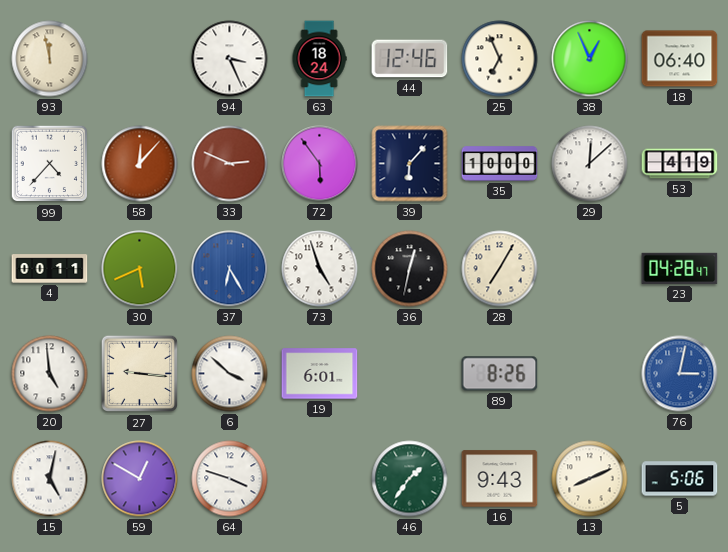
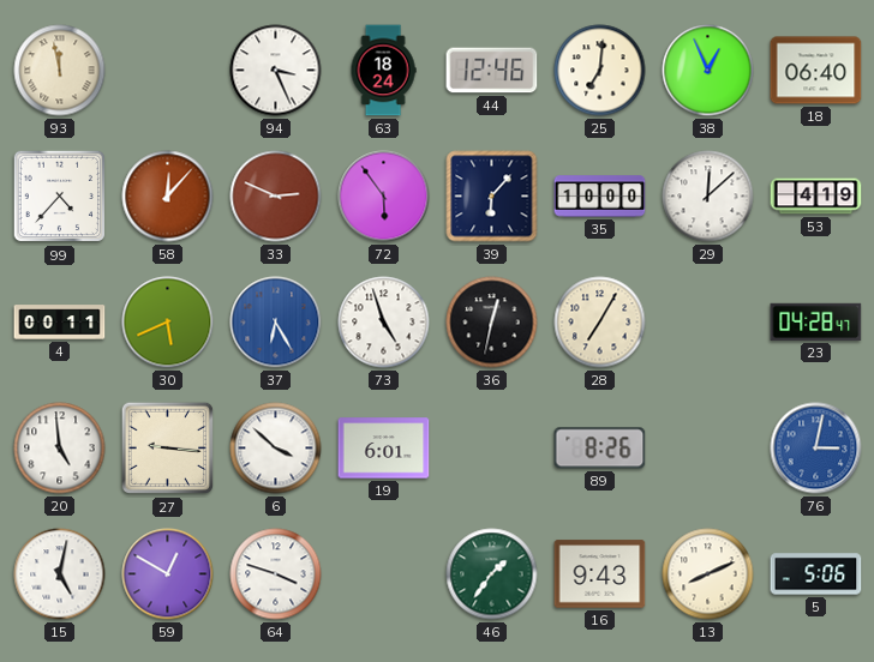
25: 6:56 -> 7:01 (600, 71)
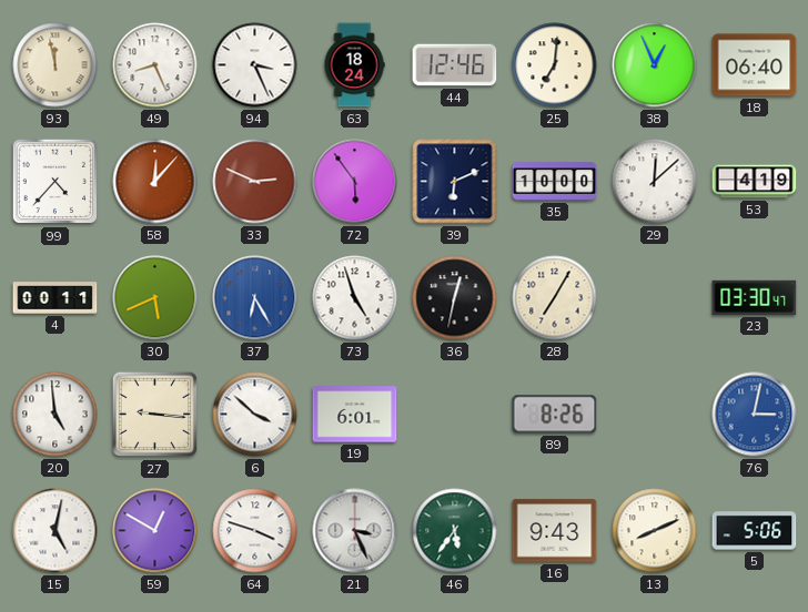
49: none -> 8:26 (155, 65)
39: 6:07 -> 6:11 (455, 182)
23: 04:28 -> 03:30 (755, 297)
21: none -> 3:26 (355, 531)
46: 1:36 -> 5:36 (455, 531)
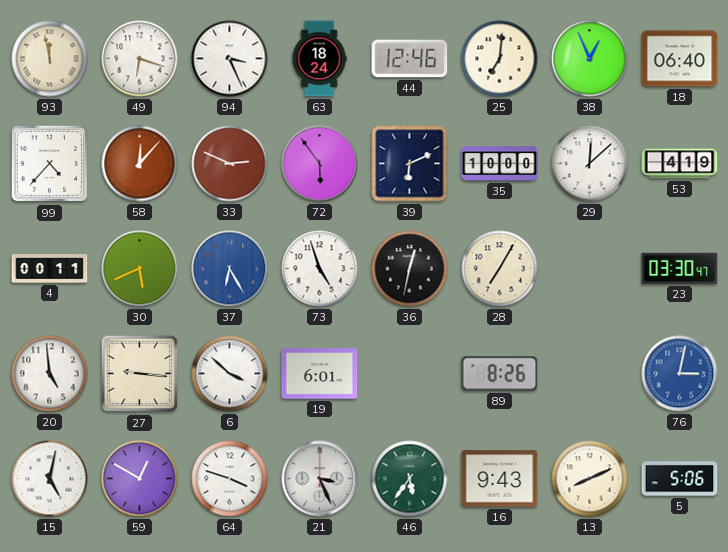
49: 8:26 -> 6:18 (140, 59)
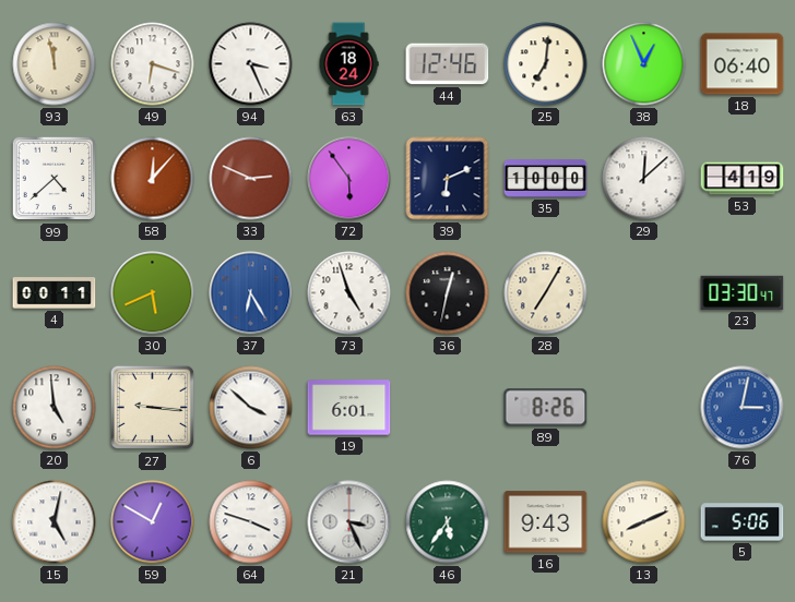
99: 4:37 -> 4:38 (55, 179)
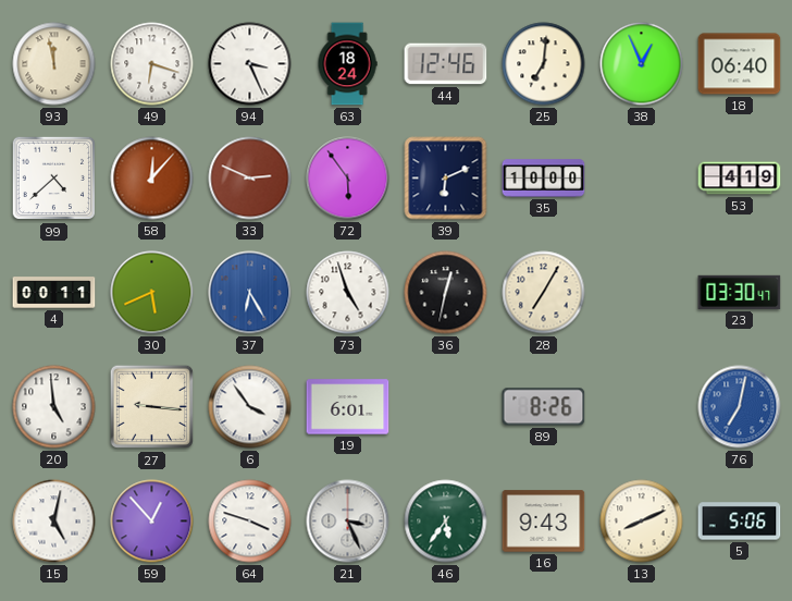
29: 12:08 -> none (644, 179)
6: 3:52 -> 3:54 (250, 407)
76: 3:02 -> 7:02 (740, 407)
59: 12:50 -> 12:53 (152, 522)
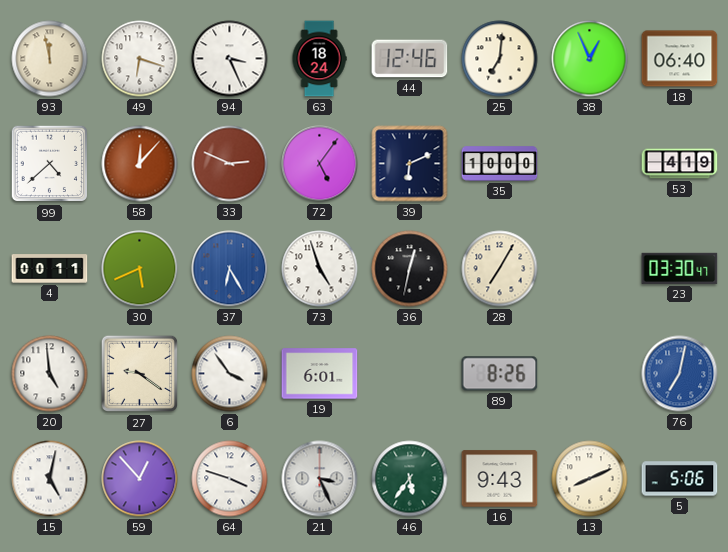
72: 5:54 -> 5:06 (320, 164)
27: 9:16 -> 9:21 (140, 374)
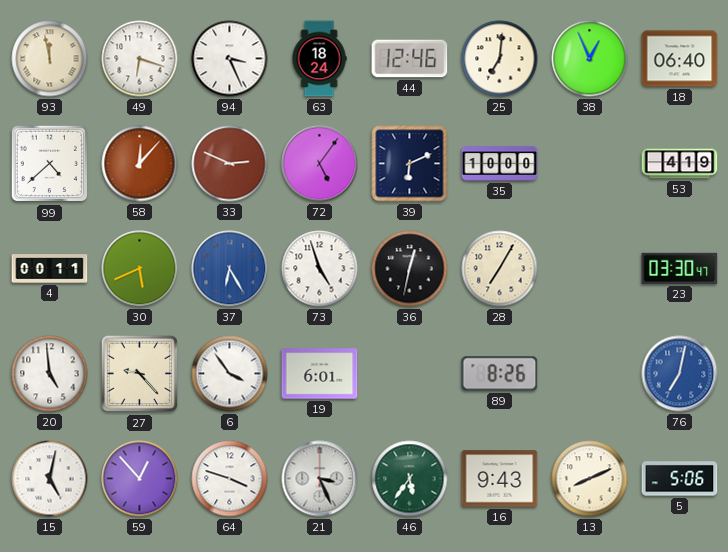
27: 9:21 -> 9:23 (140, 374)
